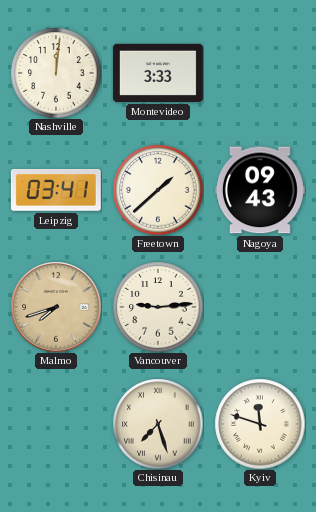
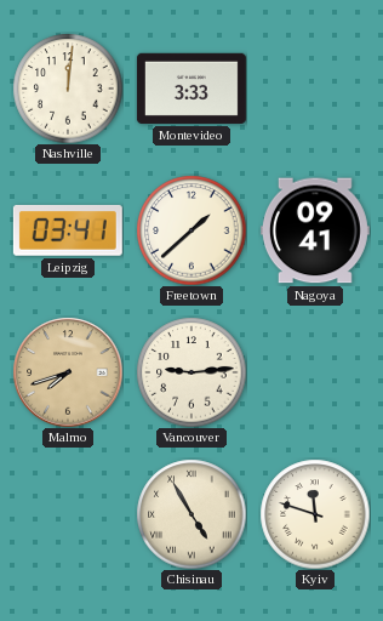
Nagoya: 09:43 -> 09:41 (315, 230)
Chisinau: 7:27 -> 4:55 (191, 514)
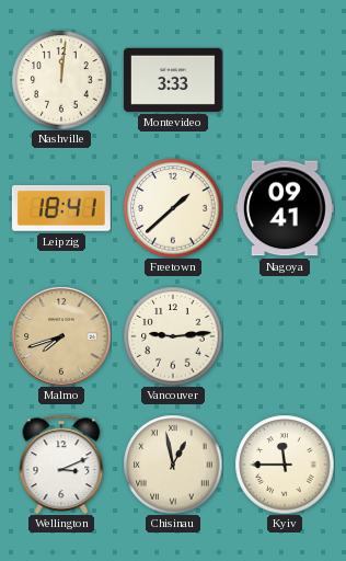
Leipzig: 03:41 -> 18:41 (61, 208)
Wellington: none -> 3:11 (61, 465)
Chisinau: 4:55 -> 12:58 (173, 465)
Kyiv: 11:48 -> 11:45 (285, 465)
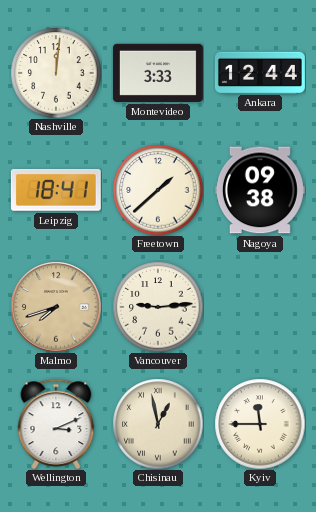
Ankara: none -> 12:44 (260, 72)
Nagoya: 09:41 -> 09:38 (260, 190)
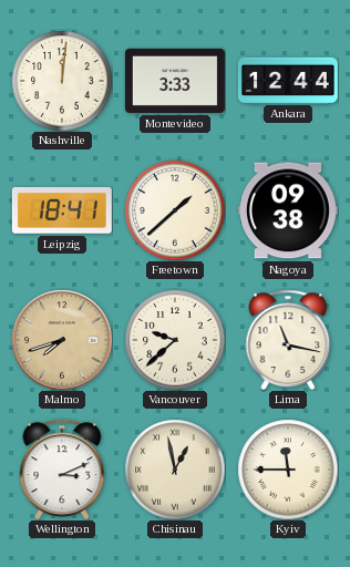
Vancouver: 9:14 -> 9:38 (175, 340)
Lima: none -> 11:17 (288, 340)
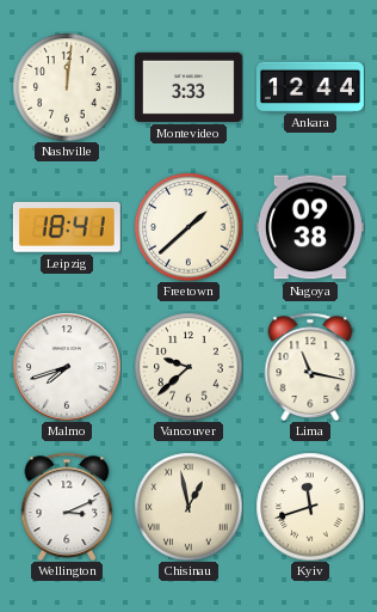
Malmo dial: champagne -> white (67, 367)
Kyiv: 11:45 -> 11:42 (310, 507)
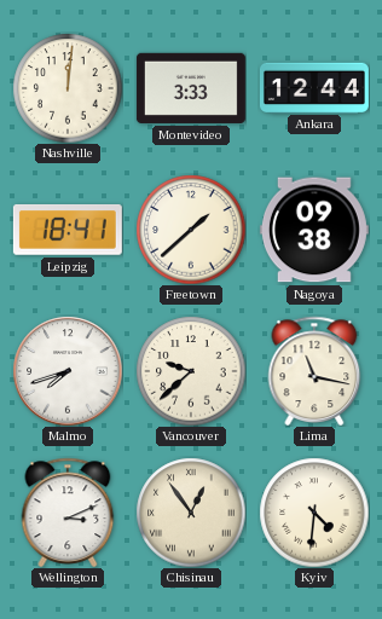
Chisinau: 12:58 -> 12:54 (191, 513)
Kyiv: 11:42 -> 4:31 (314, 513)
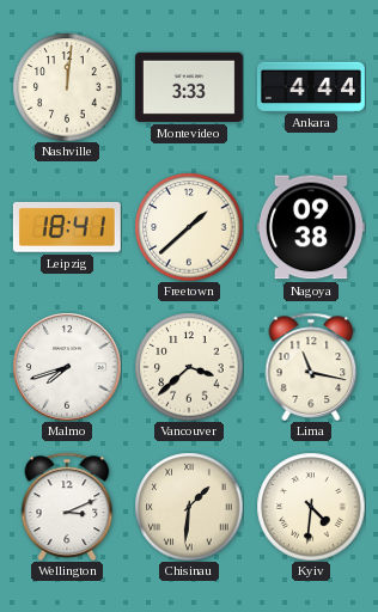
Ankara: 12:44 -> 4:44 (311, 86)
Vancouver: 9:38 -> 3:38 (189, 367)
Chisinau: 12:54 -> 1:31 (189, 507)
